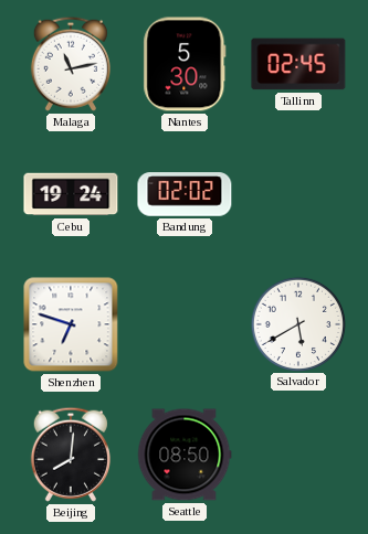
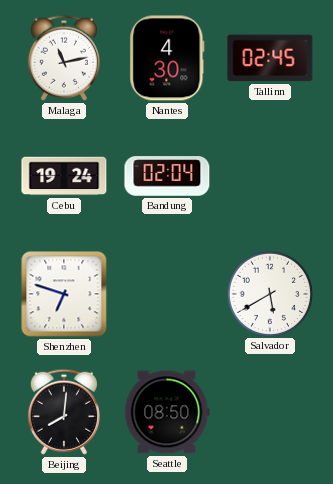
Nantes: 5:30 -> 4:30 (167, 58)
Bandung: 02:02 -> 02:04 (167, 176)
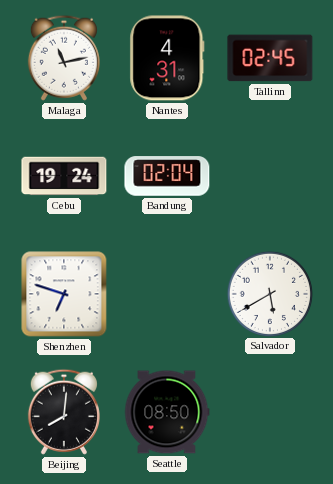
Nantes: 4:30 -> 4:31 (167, 58)
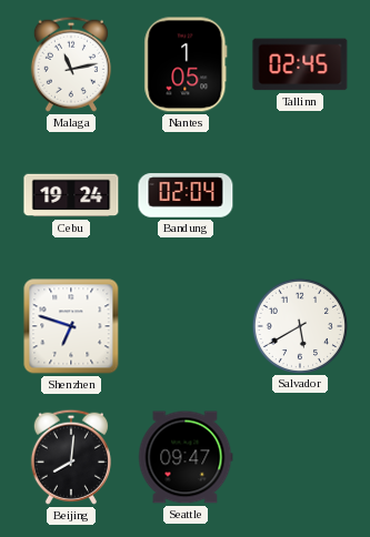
Nantes: 4:31 -> 1:05 (186, 64)
Seattle: 08:50 -> 09:47 (186, 457)
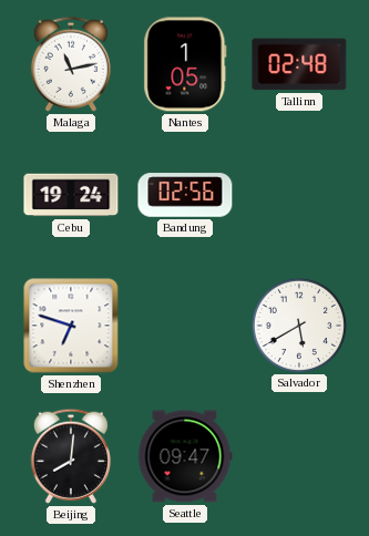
Tallinn: 02:45 -> 02:48 (299, 64)
Bandung: 02:04 -> 02:56 (185, 195)
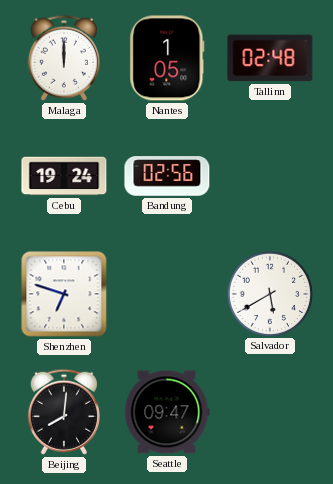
Malaga: 11:13 -> 12:00 (64, 58)
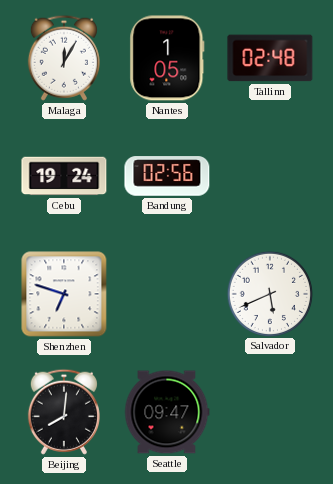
Malaga: 12:00 -> 12:05 (64, 58)
Salvador: 5:40 -> 5:41 (269, 293)
